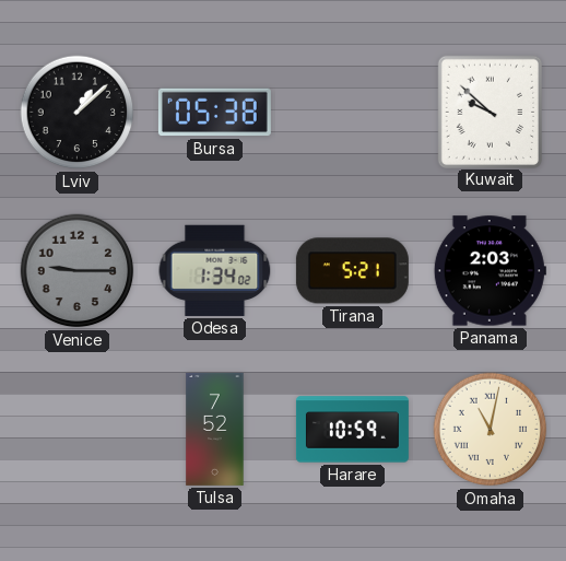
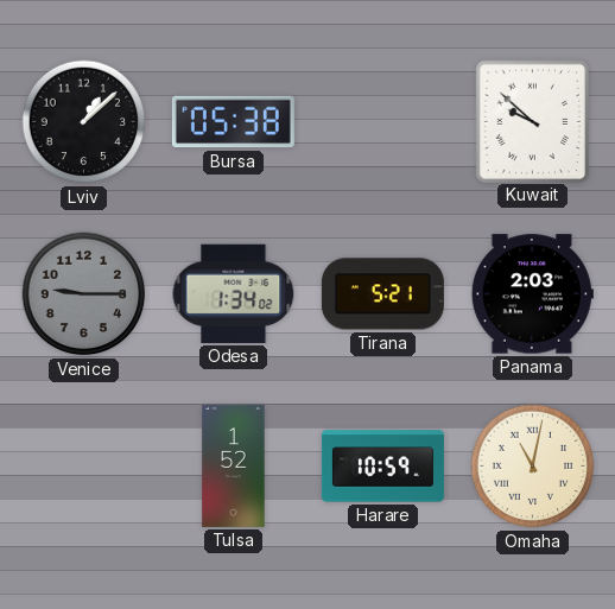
Tulsa: 7:52 -> 1:52 (234, 465)
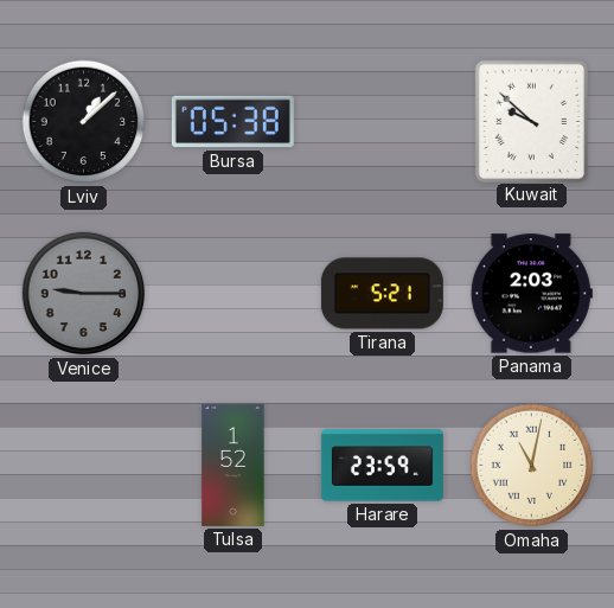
Odesa: 1:34 -> none (234, 293)
Harare: 10:59 -> 23:59 (382, 466)
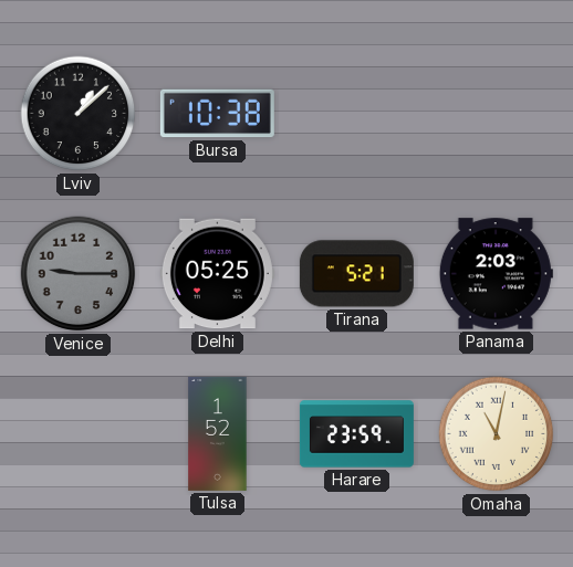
Bursa: 05:38 -> 10:38 (217, 114)
Kuwait: 9:52 -> none (531, 121)
Delhi: none -> 05:25 (217, 274)
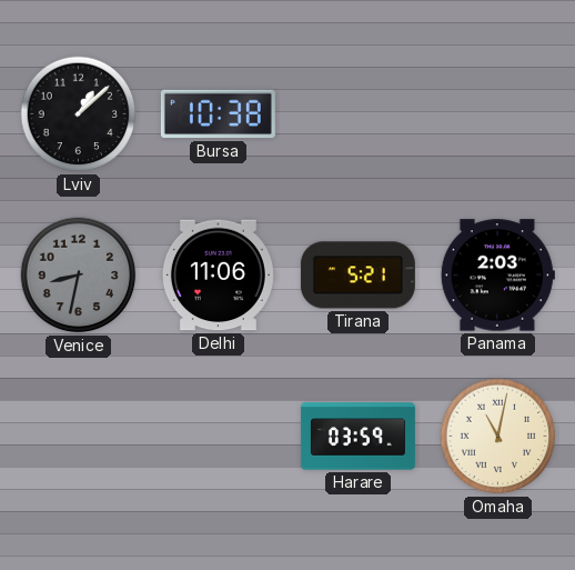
Venice: 9:15 -> 8:32 (79, 276)
Delhi: 05:25 -> 11:06 (218, 276)
Tulsa: 1:52 -> none (218, 433)
Harare: 23:59 -> 03:59 (357, 437)
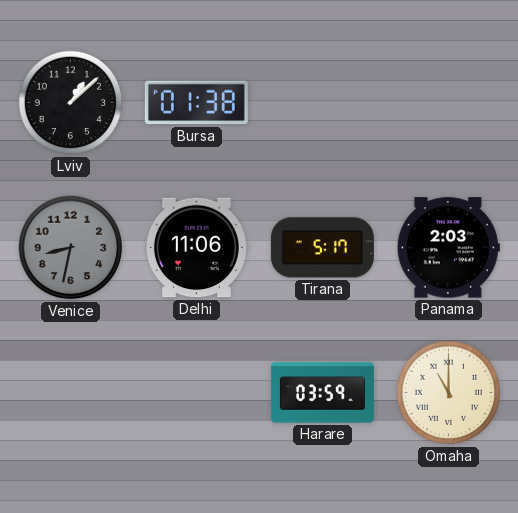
Bursa: 10:38 -> 01:38 (196, 103)
Tirana: 5:21 -> 5:17 (322, 248)
Omaha: 11:02 -> 11:00 (449, 393)
